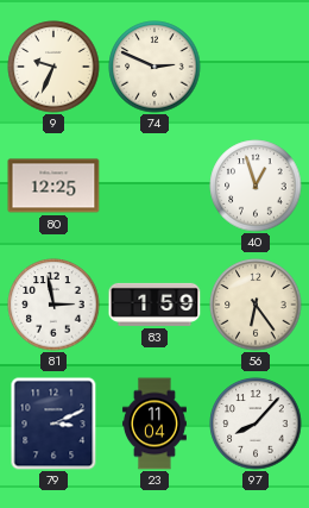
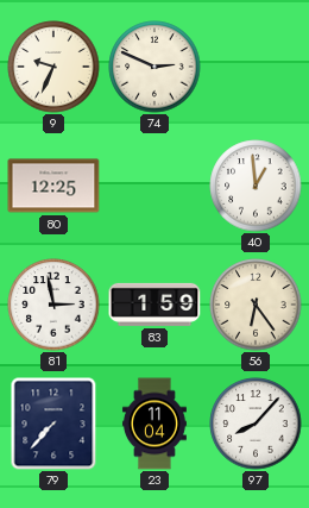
40: 12:57 -> 12:59 (256, 186)
79: 3:11 -> 7:37 (53, 424)
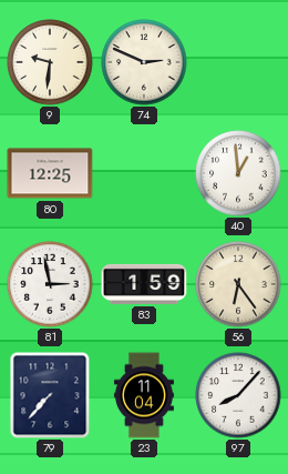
9: 9:34 -> 9:31 (50, 62)
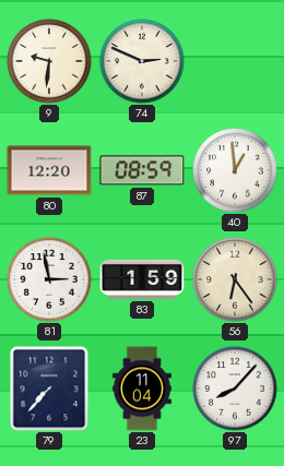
80: 12:25 -> 12:20 (49, 170)
87: none -> 08:59 (142, 170)
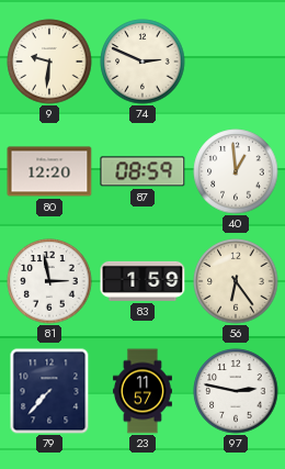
23: 11:04 -> 11:57 (142, 391)
97: 8:07 -> 2:47 (236, 391)
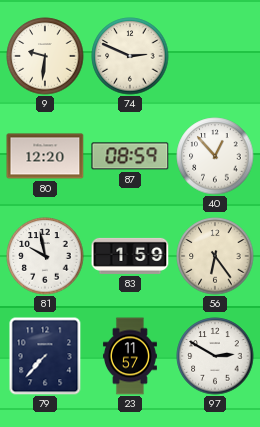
40: 12:59 -> 12:53 (215, 156)
81: 2:58 -> 9:58 (45, 256)
97: 2:47 -> 2:50 (215, 356)
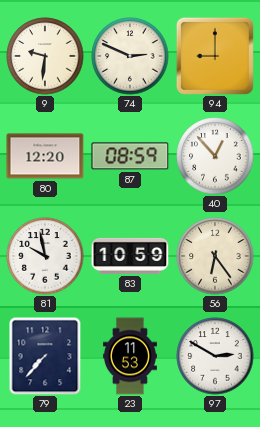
94: none -> 9:00 (215, 56)
83: 1:59 -> 10:59 (130, 256)
23: 11:57 -> 11:53 (130, 356)
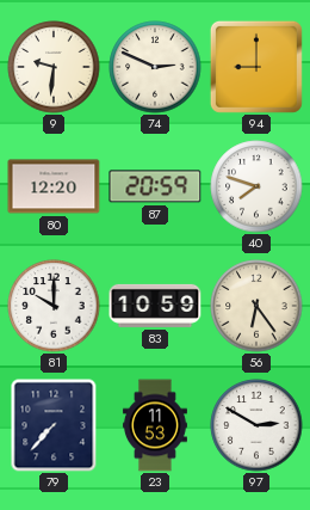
87: 08:59 -> 20:59 (155, 186)
40: 12:53 -> 7:48 (256, 186)
81: 9:58 -> 10:00 (54, 306)
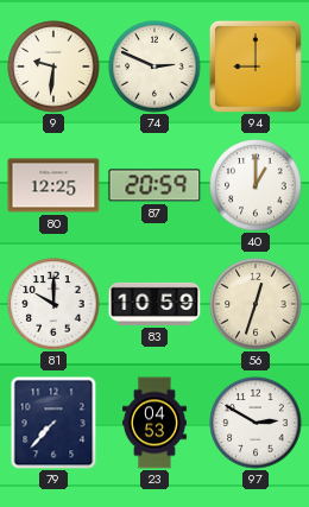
80: 12:20 -> 12:25 (53, 185)
40: 7:48 -> 1:00 (256, 185)
56: 6:24 -> 12:33 (256, 304)
23: 11:53 -> 04:53 (154, 423)
